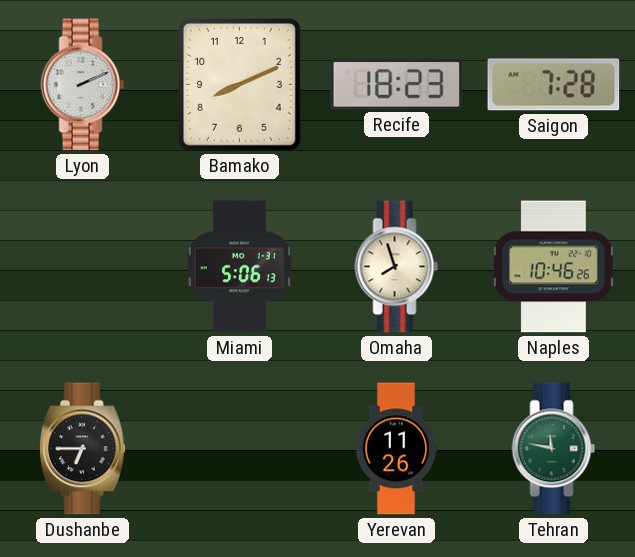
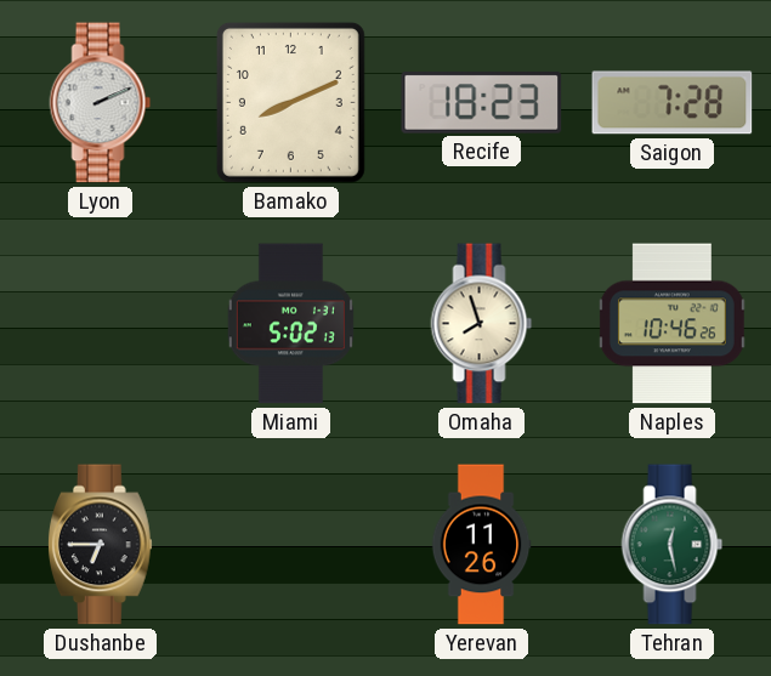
Miami: 5:06 -> 5:02 (290, 324)
Tehran: 11:47 -> 12:28 (673, 545)
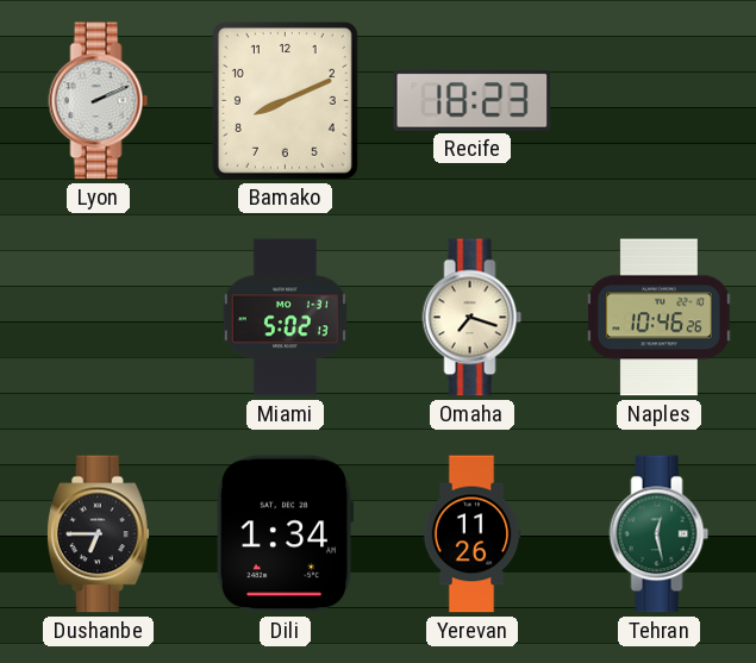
Saigon: 7:28 -> none (673, 103)
Omaha: 7:57 -> 7:18 (473, 318)
Dili: none -> 1:34 (285, 534)
